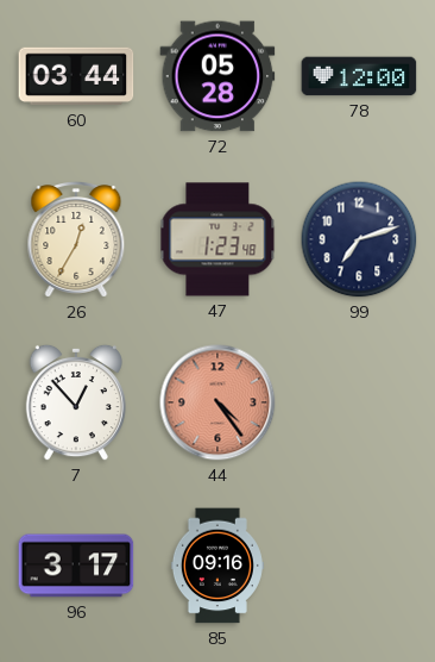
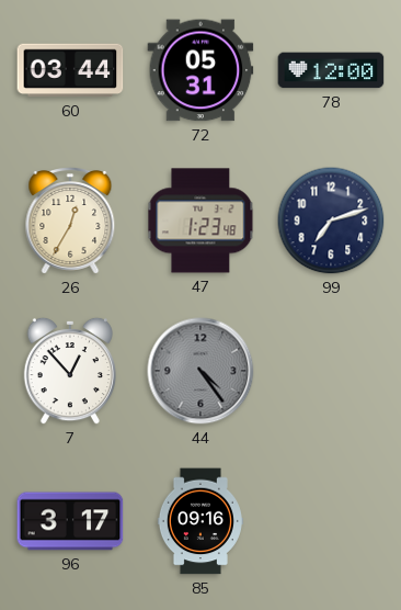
72: 05:28 -> 05:31 (200, 70)
44 dial: salmon -> grey (200, 371)
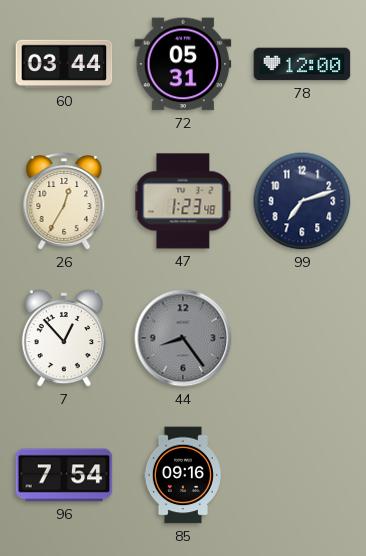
44: 4:24 -> 8:24 (183, 338)
96: 3:17 -> 7:54 (64, 475)
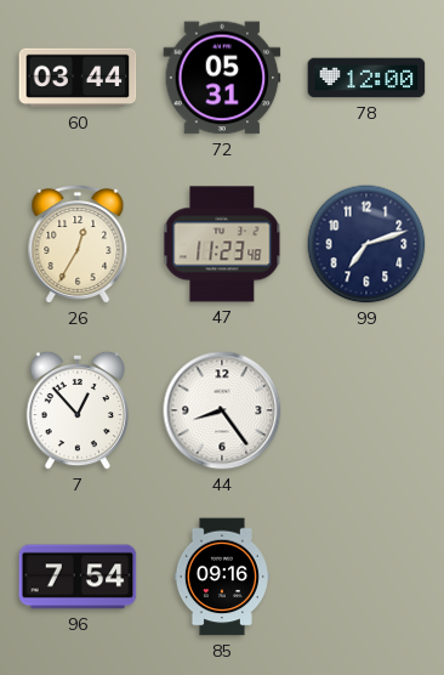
47: 1:23 -> 11:23 (222, 244)
44 dial: grey -> white (222, 410)
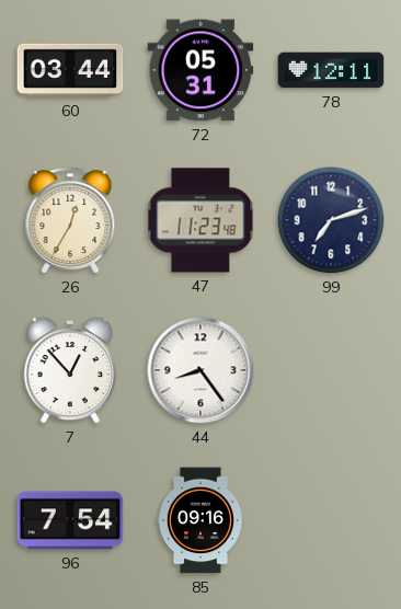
78: 12:00 -> 12:11 (331, 70)
